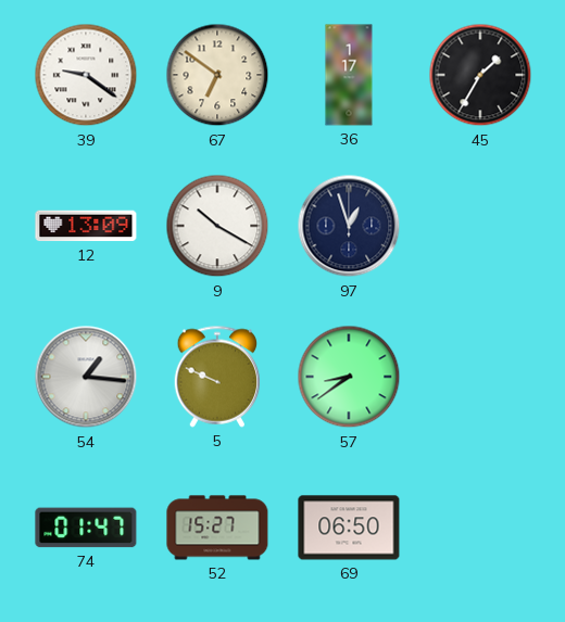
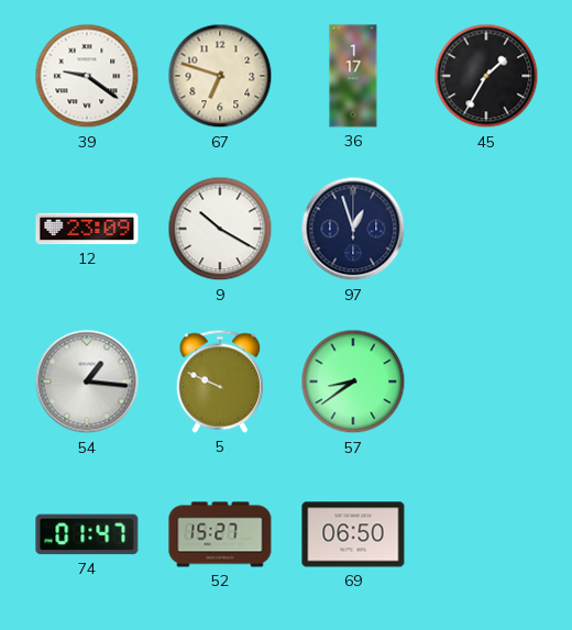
67: 6:51 -> 6:48 (220, 76)
12: 13:09 -> 23:09 (87, 229)
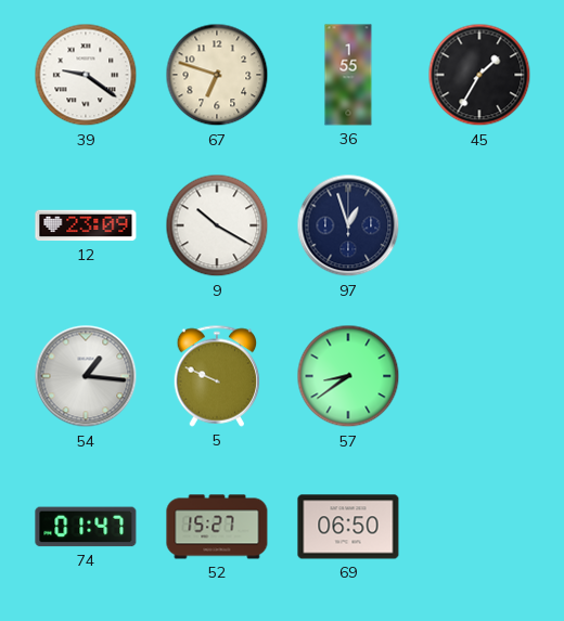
36: 1:17 -> 1:55 (348, 75)
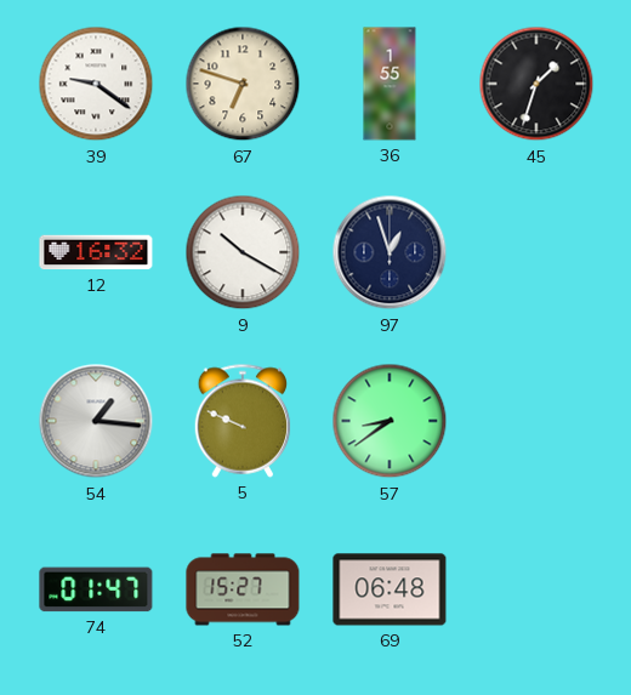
45: 1:35 -> 1:33 (536, 84)
12: 23:09 -> 16:32 (96, 252)
69: 06:50 -> 06:48 (390, 589)
